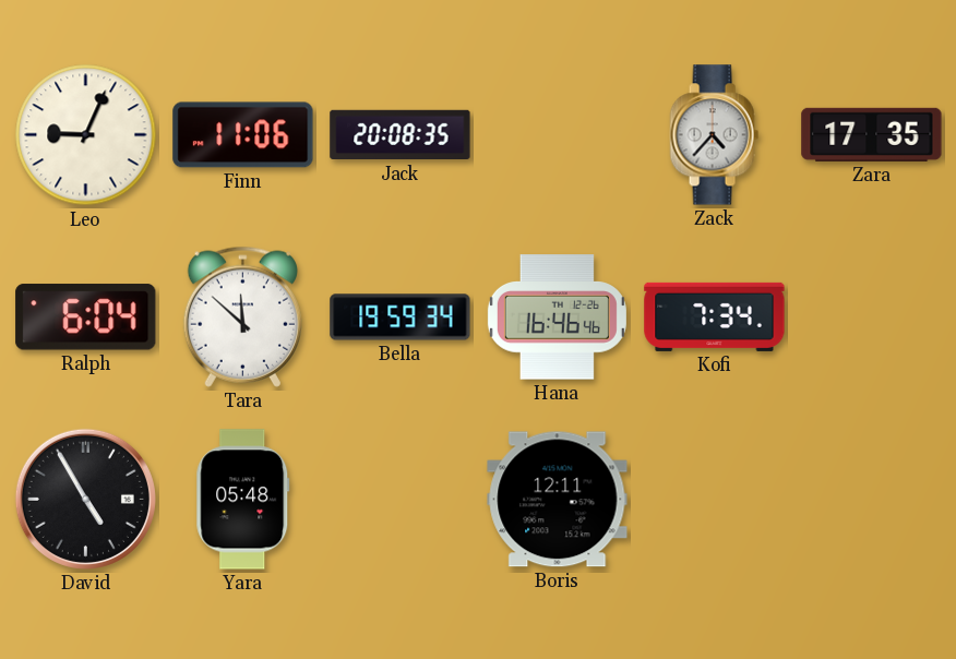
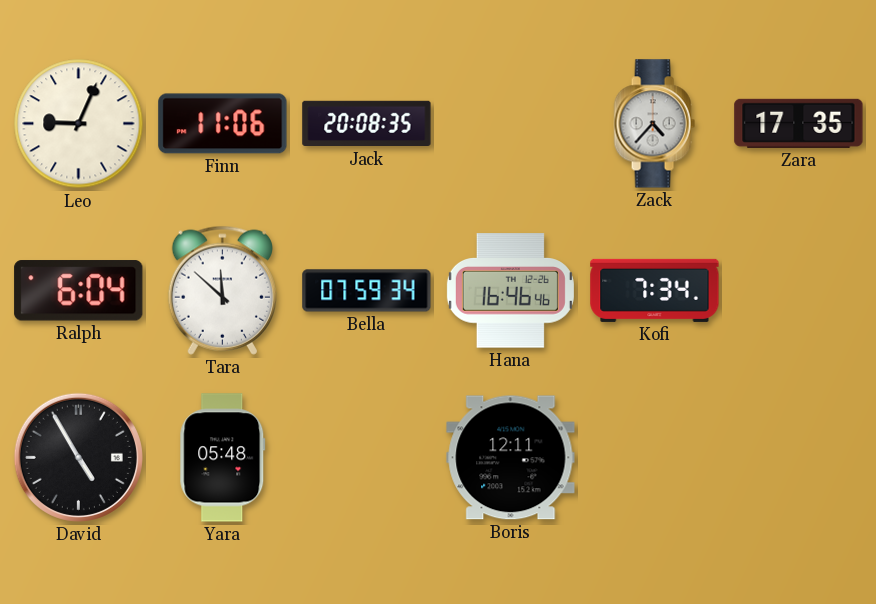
Bella: 19:59 -> 07:59 (367, 291)
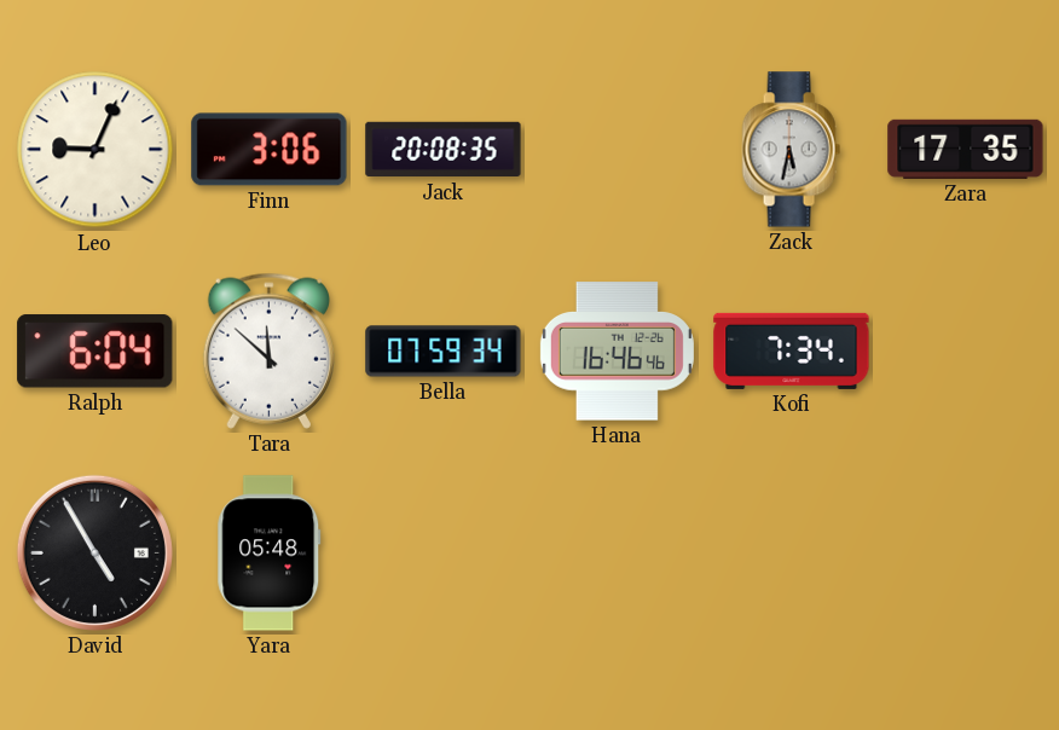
Finn: 11:06 -> 3:06 (270, 150)
Zack: 4:37 -> 5:32 (791, 150)
Boris: 12:11 -> none (511, 458)
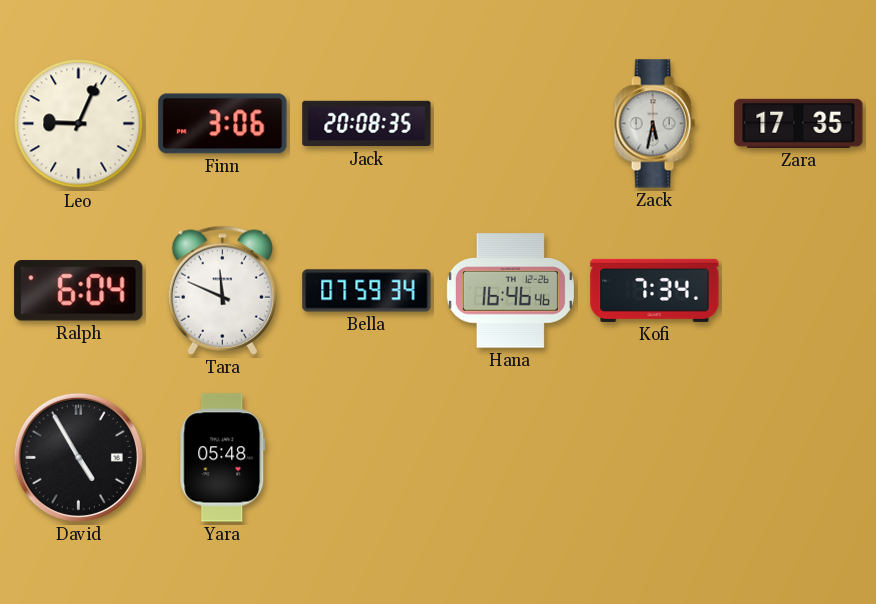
Tara: 11:52 -> 11:49 (222, 290)
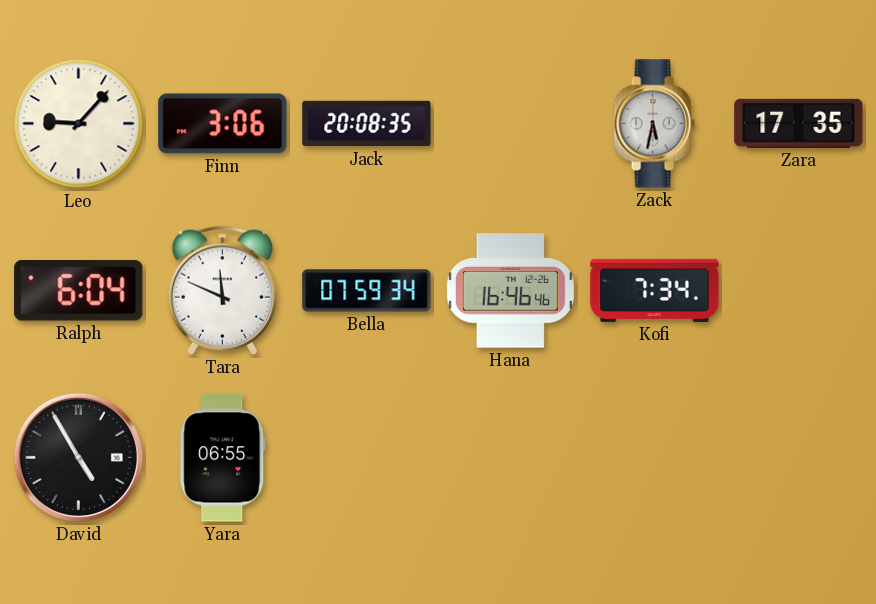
Leo: 9:04 -> 9:07 (79, 124)
Yara: 05:48 -> 06:55 (223, 458)
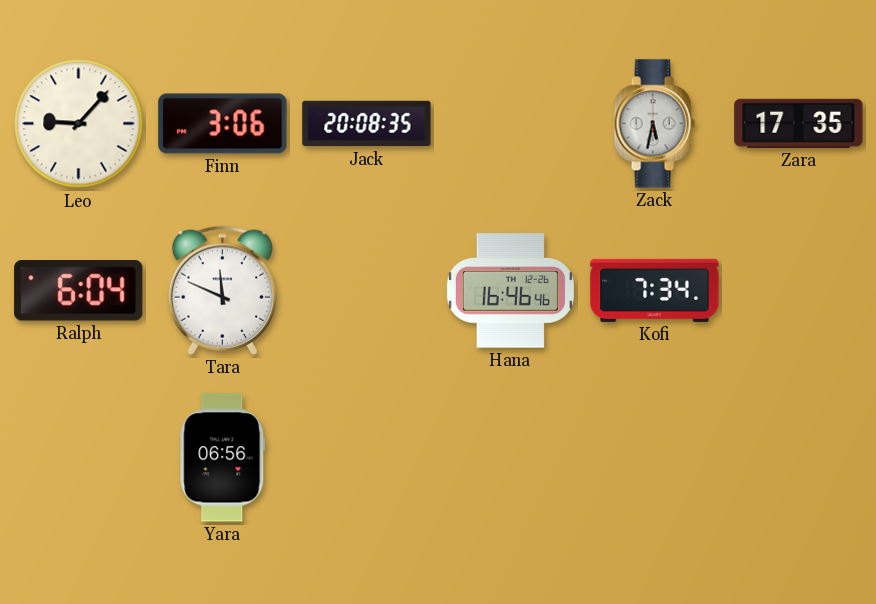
Bella: 07:59 -> none (367, 291)
David: 4:55 -> none (78, 457)
Yara: 06:55 -> 06:56 (223, 458)
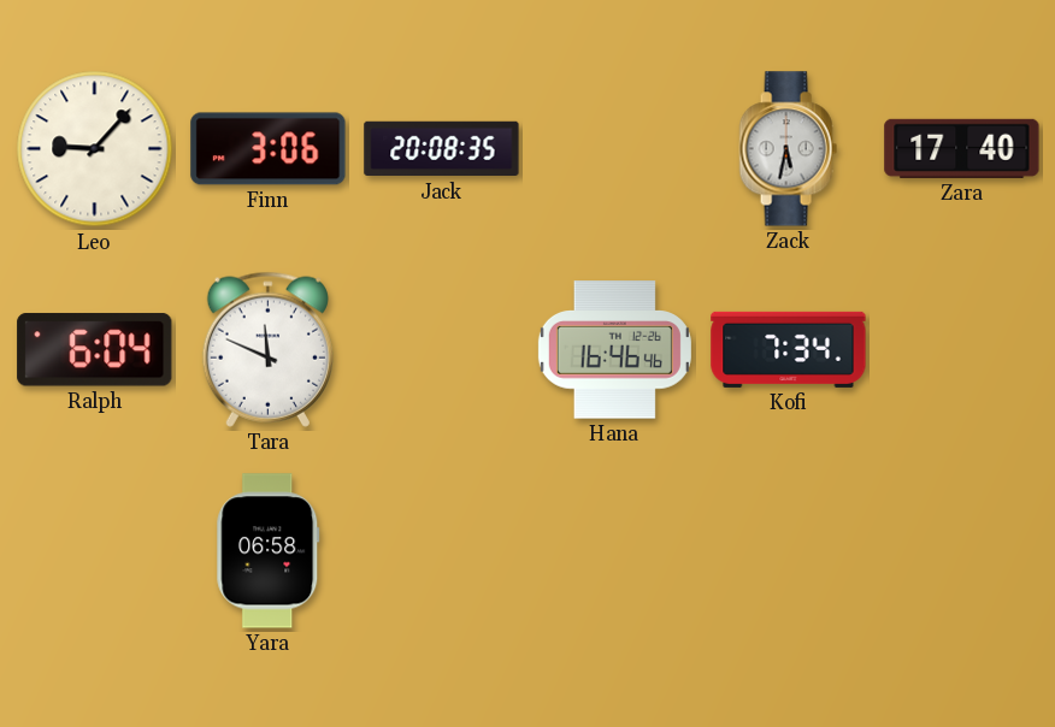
Zara: 17:35 -> 17:40 (962, 148)
Yara: 06:56 -> 06:58 (269, 551)
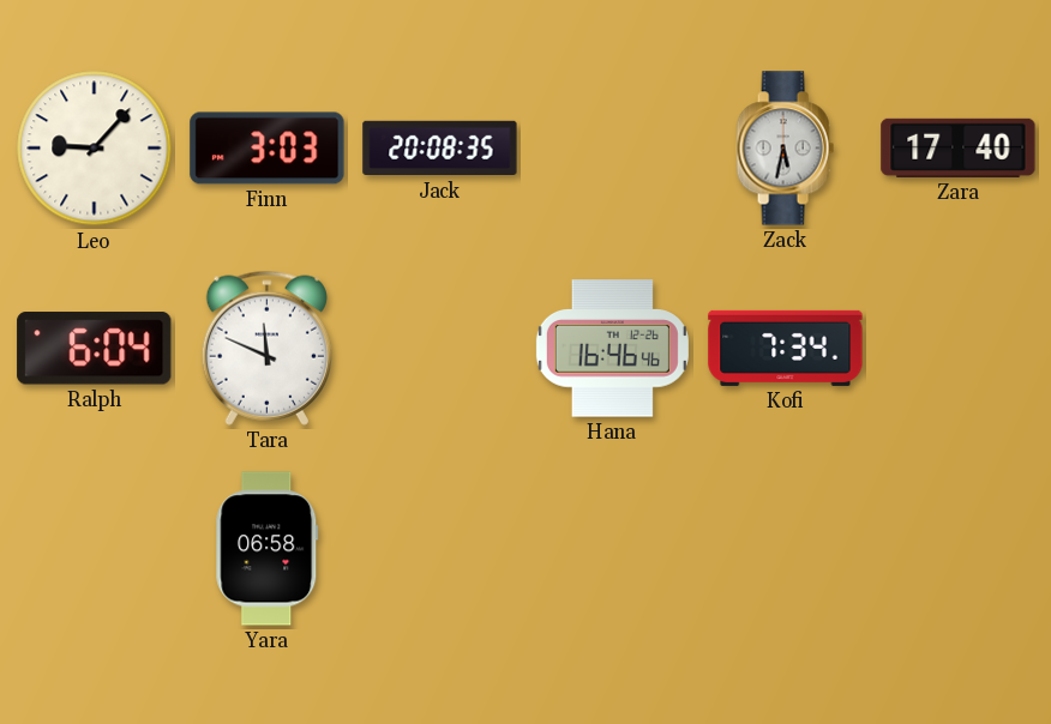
Finn: 3:06 -> 3:03 (268, 149)
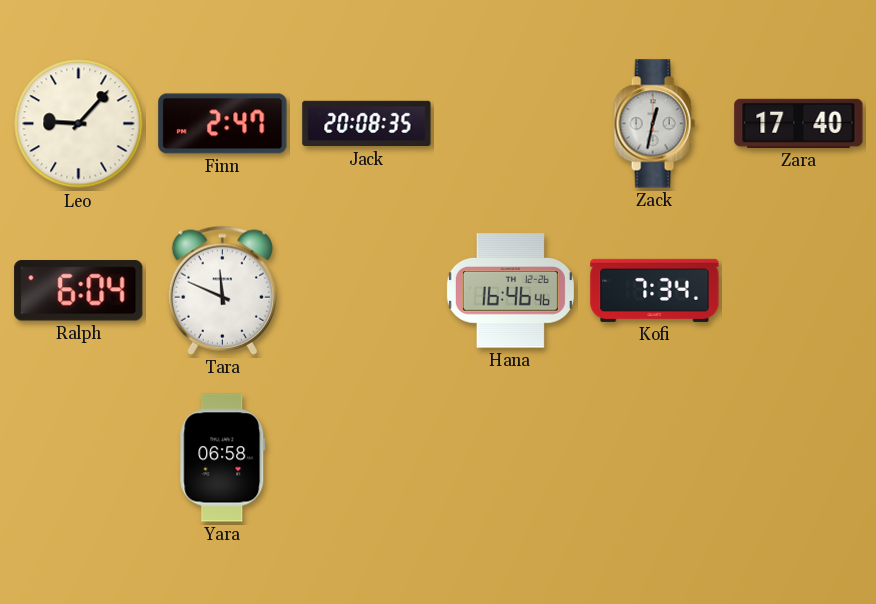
Finn: 3:03 -> 2:47 (223, 124)
Zack: 5:32 -> 12:32 (654, 124)
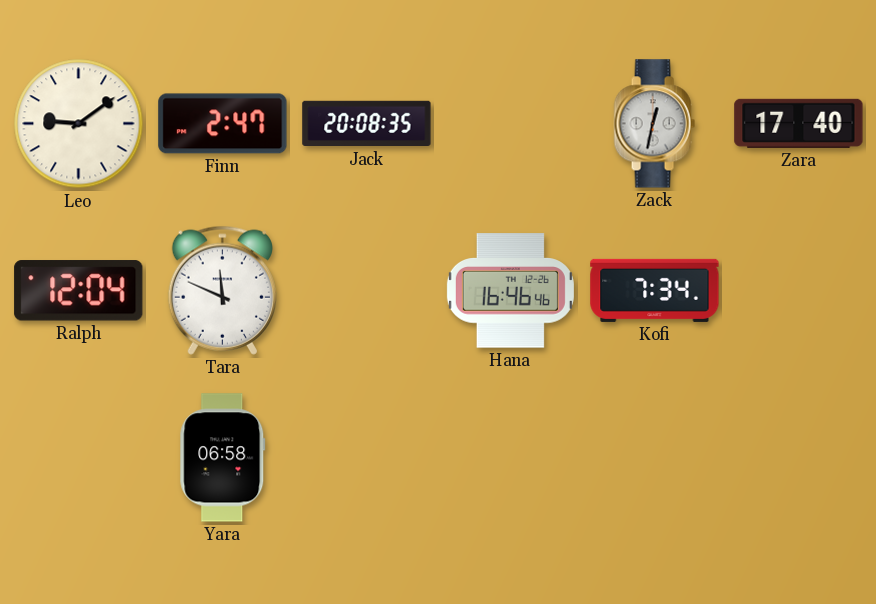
Leo: 9:07 -> 9:09 (79, 124)
Ralph: 6:04 -> 12:04 (79, 291)
